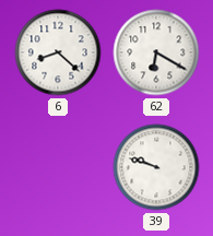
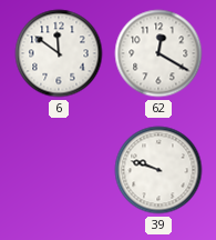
6: 8:22 -> 11:51 (59, 53)
62: 6:20 -> 12:20 (158, 53)
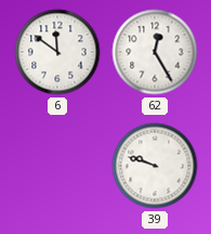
62: 12:20 -> 12:25 (155, 52)
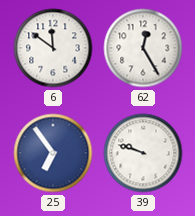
25: none -> 6:54 (53, 153)
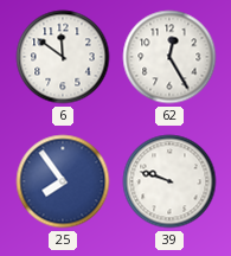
25: 6:54 -> 7:54 (63, 181)
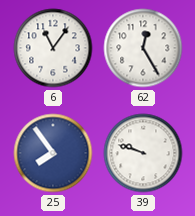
6: 11:51 -> 11:06 (53, 48)
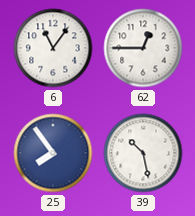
62: 12:25 -> 12:45 (143, 48)
39: 9:48 -> 10:28 (143, 153)
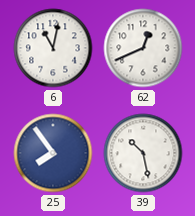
6: 11:06 -> 11:02 (53, 48)
62: 12:45 -> 12:41 (143, 48)
